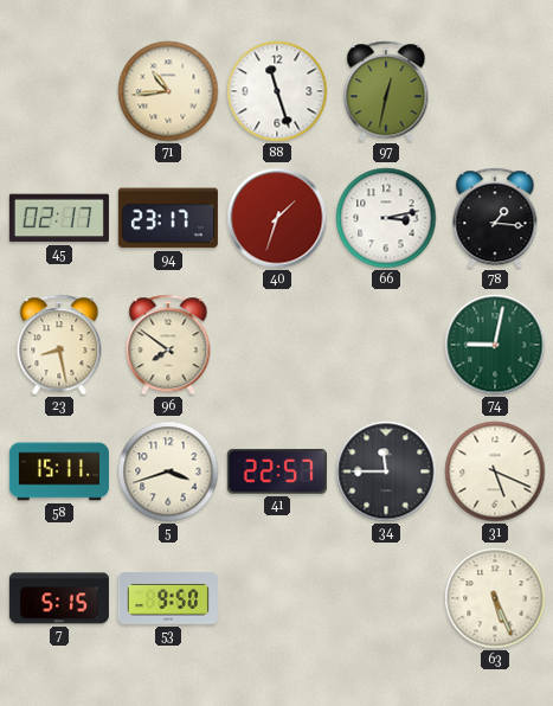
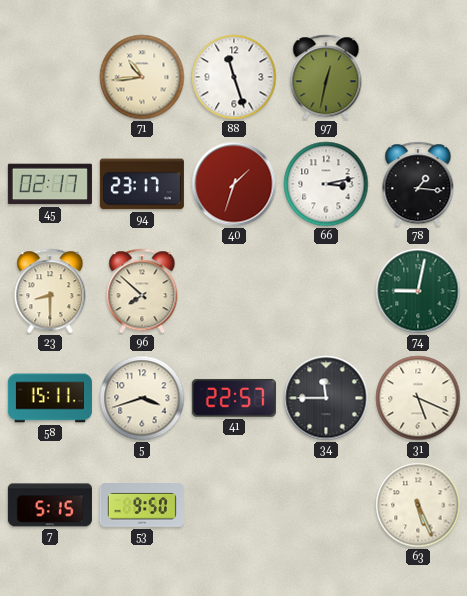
23: 8:28 -> 8:30 (50, 291)
96: 7:51 -> 7:52 (142, 291)
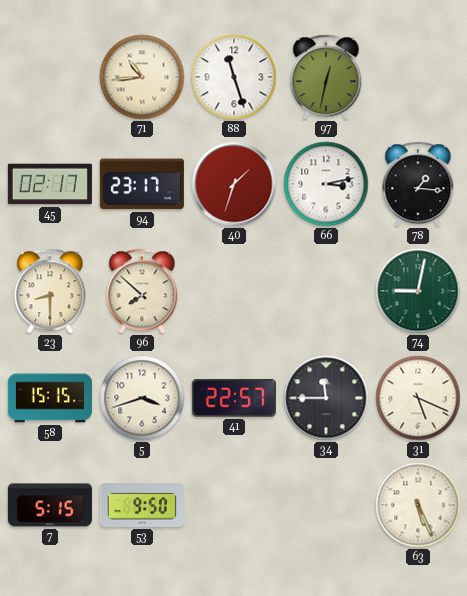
58: 15:11 -> 15:15 (50, 398)
